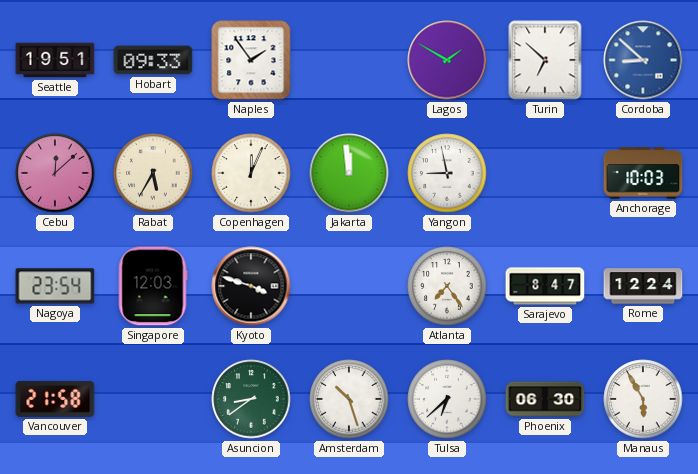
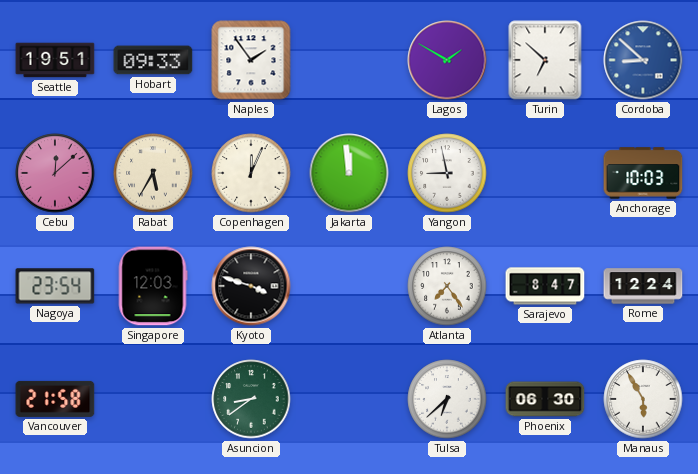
Amsterdam: 10:27 -> none (349, 399)
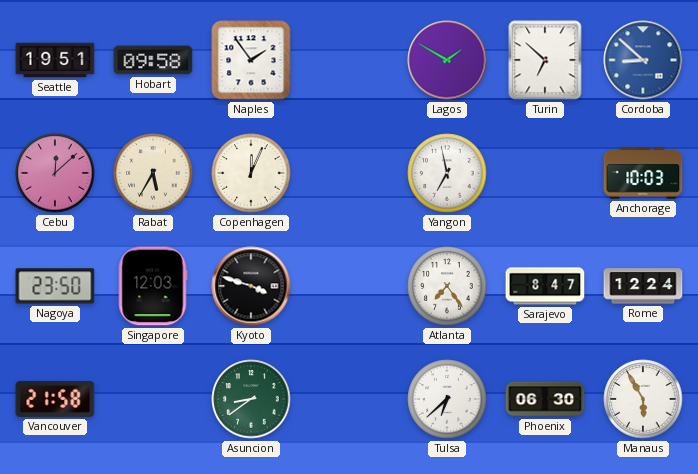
Hobart: 09:33 -> 09:58 (153, 60)
Jakarta: 11:59 -> none (349, 173)
Yangon: 8:58 -> 6:58 (447, 173)
Nagoya: 23:54 -> 23:50 (55, 286)
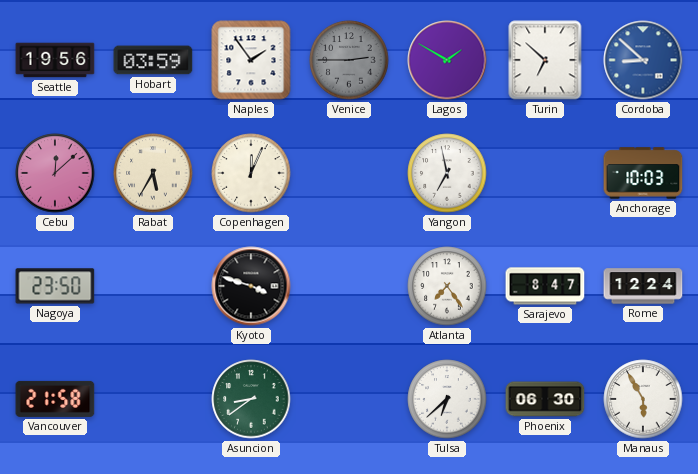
Seattle: 19:51 -> 19:56 (55, 60)
Hobart: 09:58 -> 03:59 (153, 60)
Venice: none -> 2:45 (349, 60)
Singapore: 12:03 -> none (153, 286)
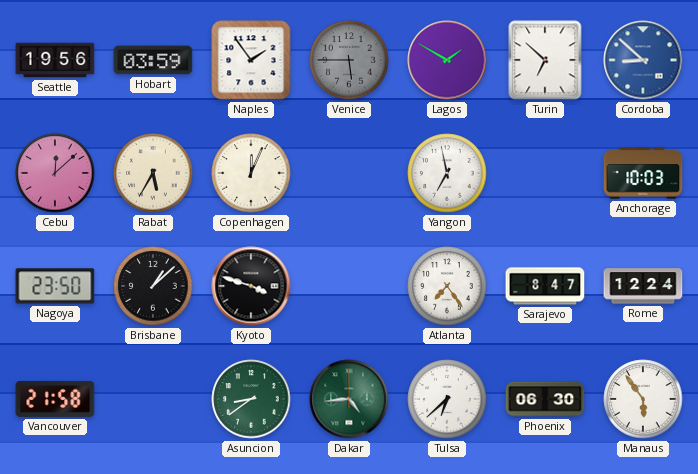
Venice: 2:45 -> 5:45 (349, 60)
Brisbane: none -> 1:08 (153, 286)
Dakar: none -> 4:44 (349, 399)
Manaus: 5:55 -> 5:54 (643, 399)
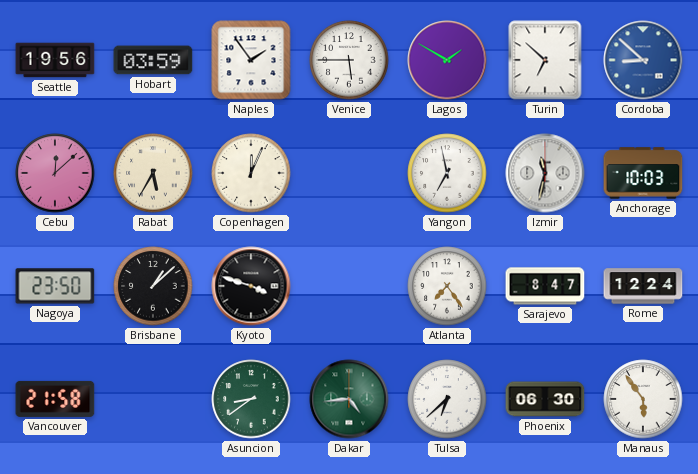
Venice dial: grey -> white (349, 60)
Izmir: none -> 11:32 (545, 173)
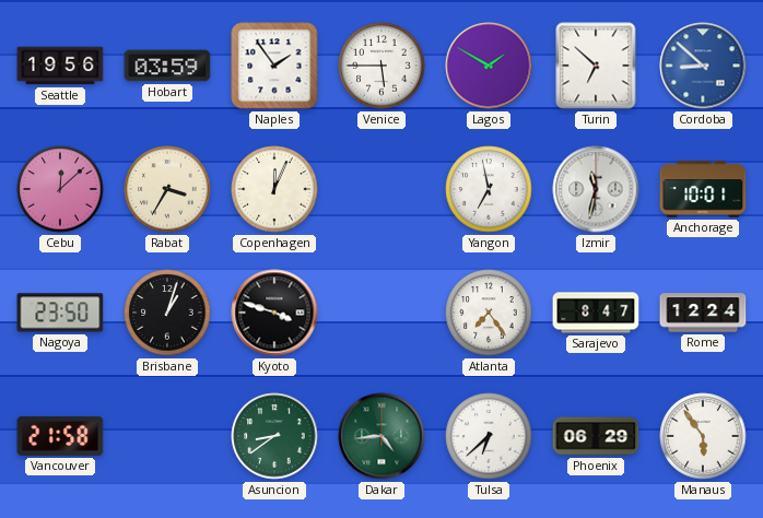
Rabat: 5:35 -> 3:35 (167, 189)
Anchorage: 10:03 -> 10:01 (703, 189)
Brisbane: 1:08 -> 1:03 (167, 313)
Phoenix: 06:30 -> 06:29 (596, 436)
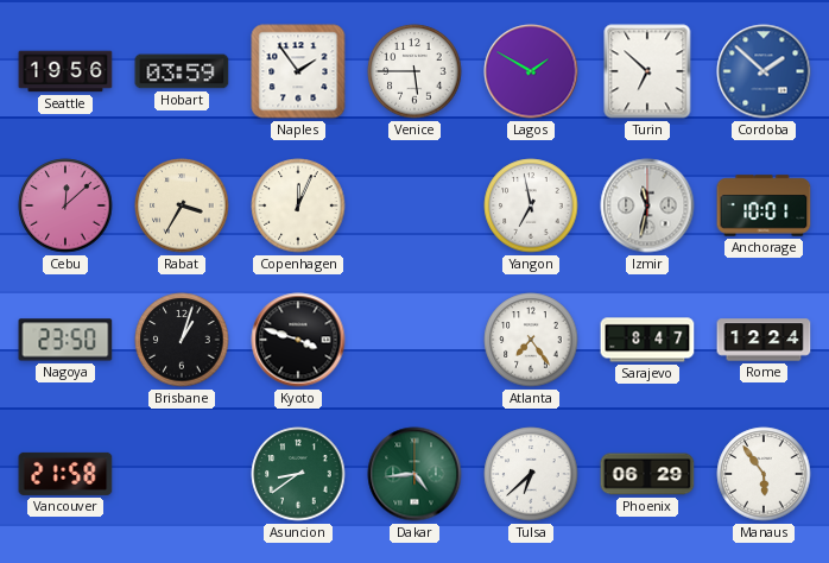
Cordoba: 8:52 -> 1:52 (764, 71)
